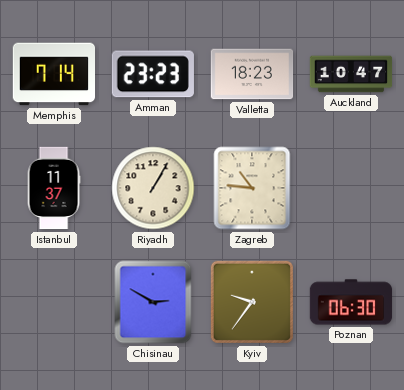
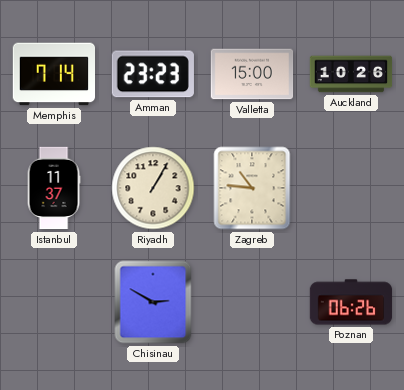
Valletta: 18:23 -> 15:00 (252, 74)
Auckland: 10:47 -> 10:26 (351, 74)
Kyiv: 9:36 -> none (252, 302)
Poznan: 06:30 -> 06:26 (351, 302)
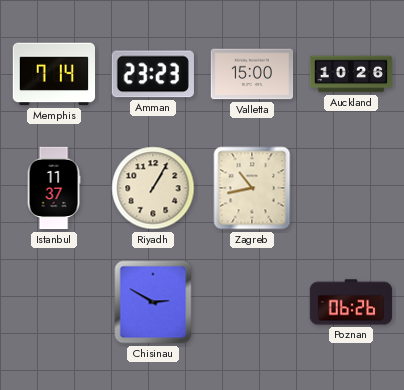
Zagreb: 10:46 -> 10:43 (252, 188)
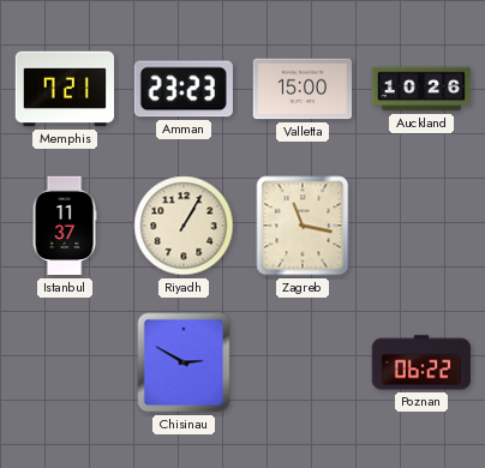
Memphis: 7:14 -> 7:21 (65, 89)
Zagreb: 10:43 -> 11:17 (303, 226)
Poznan: 06:26 -> 06:22 (421, 362)
